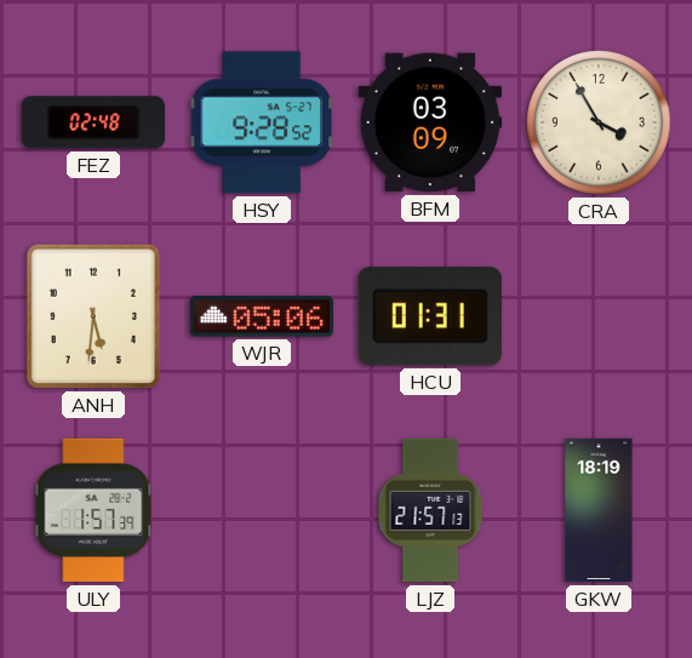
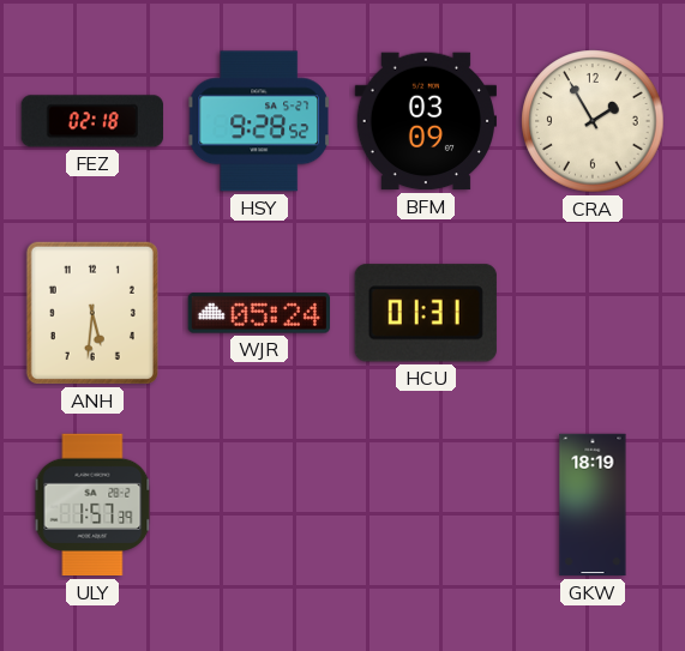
FEZ: 02:48 -> 02:18 (92, 121)
CRA: 3:55 -> 1:55 (593, 121)
WJR: 05:06 -> 05:24 (258, 313)
LJZ: 21:57 -> none (430, 510)
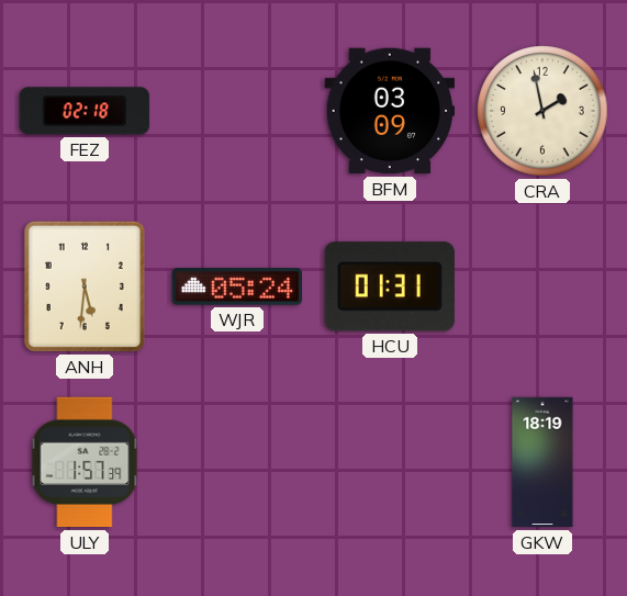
HSY: 9:28 -> none (259, 121)
CRA: 1:55 -> 1:58 (542, 111)
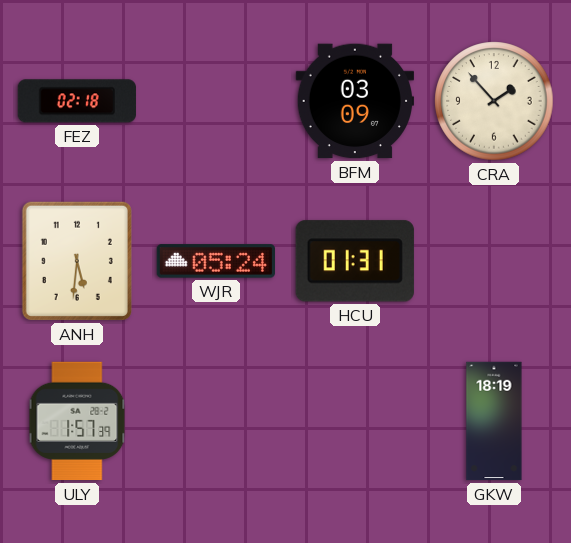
CRA: 1:58 -> 1:53 (494, 101)
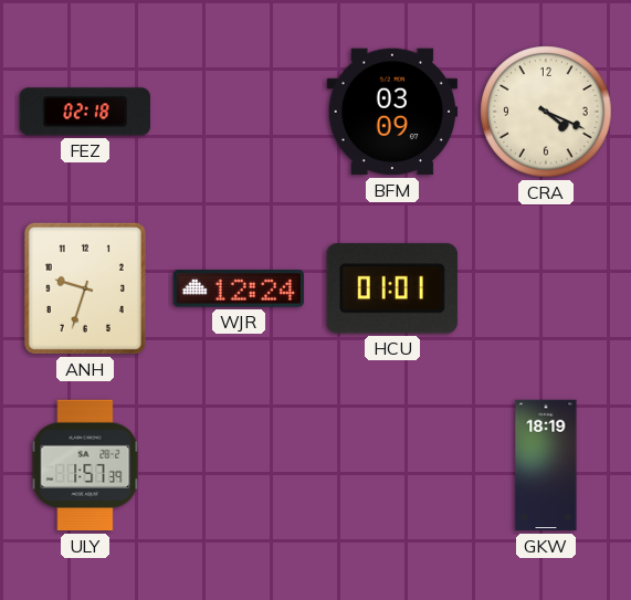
CRA: 1:53 -> 4:19 (546, 112)
ANH: 5:31 -> 9:33 (85, 288)
WJR: 05:24 -> 12:24 (238, 288)
HCU: 01:31 -> 01:01 (392, 288)
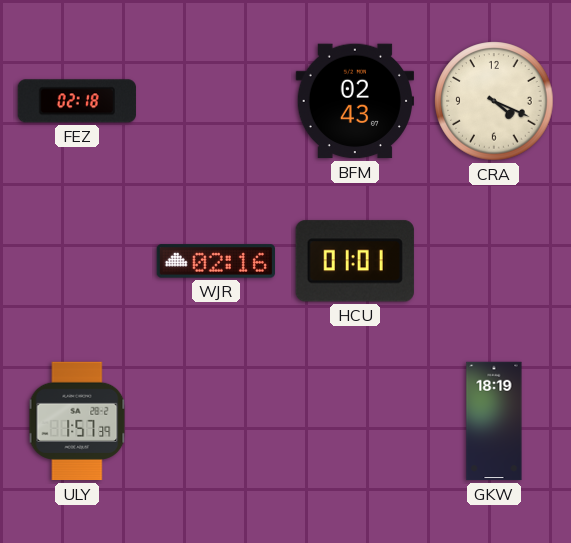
BFM: 03:09 -> 02:43 (354, 101)
ANH: 9:33 -> none (85, 288)
WJR: 12:24 -> 02:16 (215, 261)
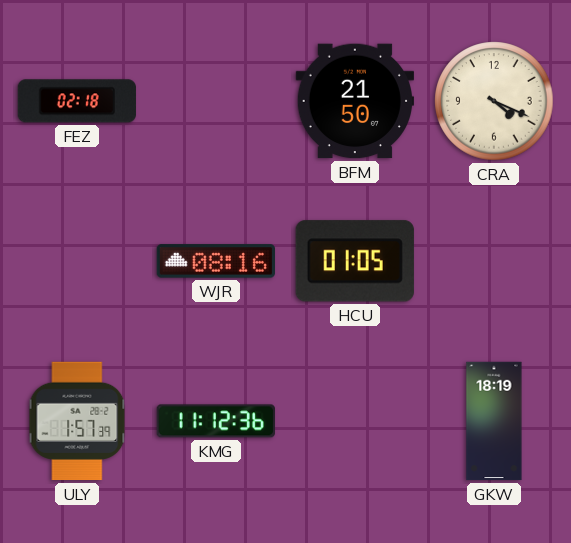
BFM: 02:43 -> 21:50 (354, 101)
WJR: 02:16 -> 08:16 (215, 261)
HCU: 01:01 -> 01:05 (355, 261)
KMG: none -> 11:12 (216, 421)
